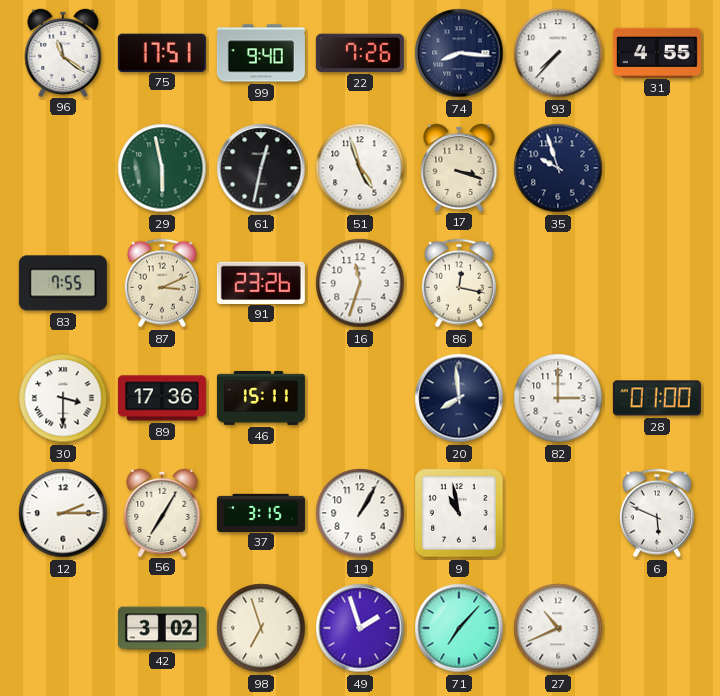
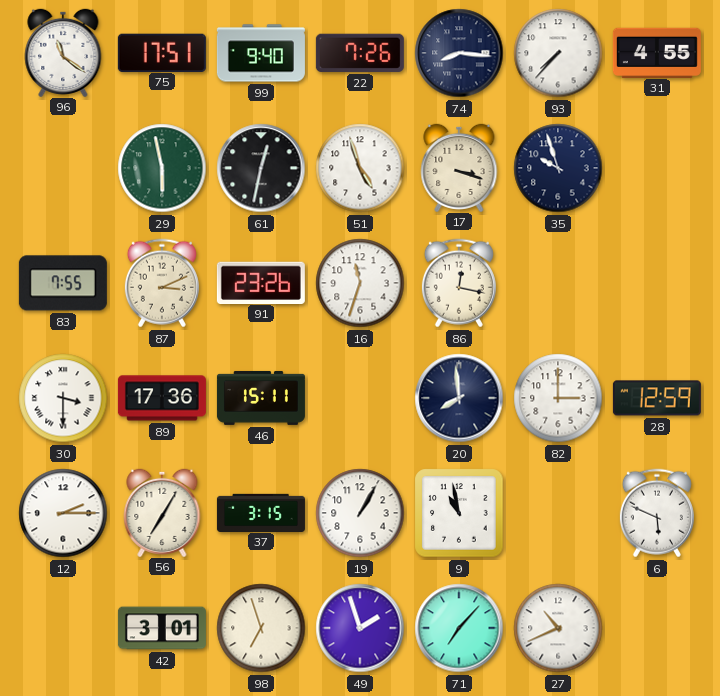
28: 01:00 -> 12:59 (657, 398)
42: 3:02 -> 3:01 (162, 628)
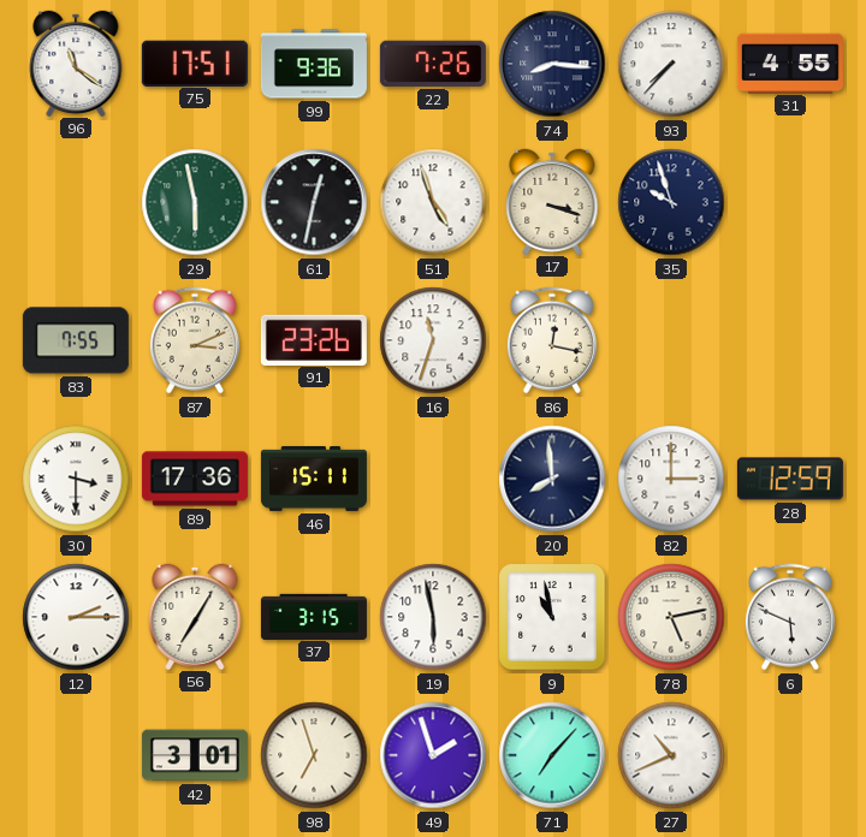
99: 9:40 -> 9:36 (314, 64)
19: 1:05 -> 5:58 (433, 617)
78: none -> 5:13 (671, 617)
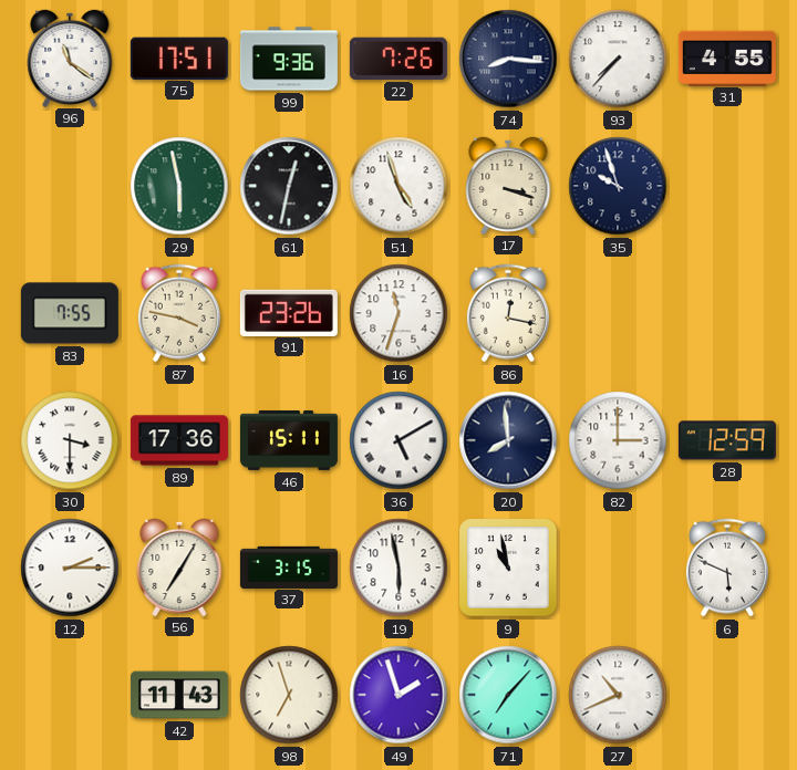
87: 3:11 -> 3:47 (179, 313)
36: none -> 5:10 (398, 440)
78: 5:13 -> none (671, 617)
42: 3:01 -> 11:43 (179, 695)
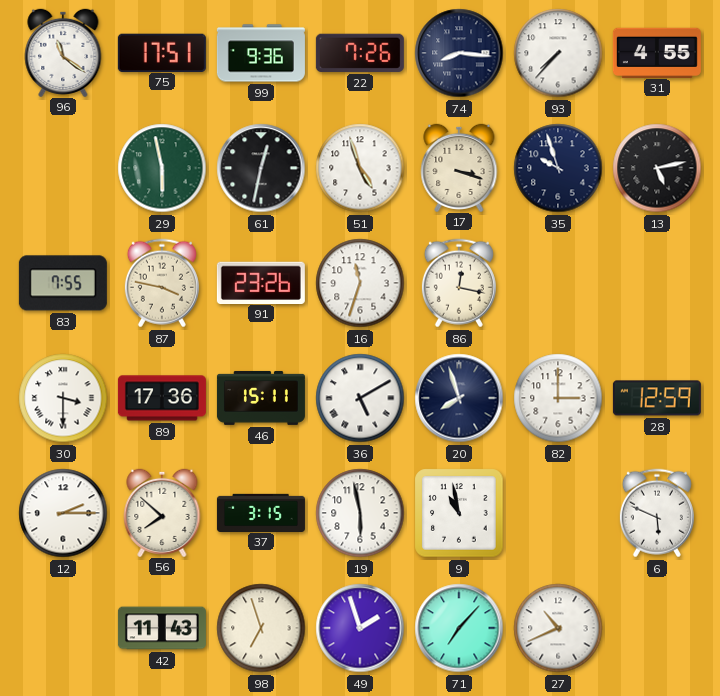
13: none -> 5:13 (657, 168)
20: 7:59 -> 7:57 (459, 398)
56: 7:05 -> 7:52 (162, 512)
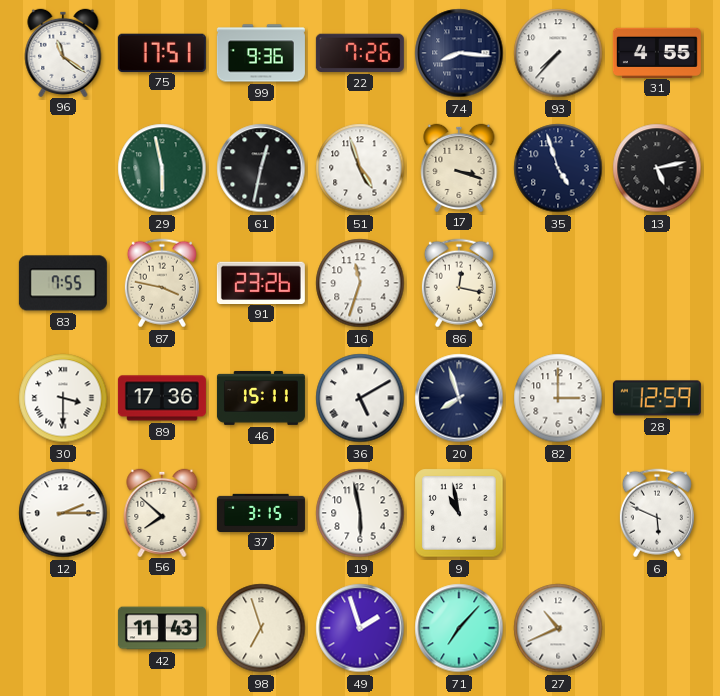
35: 9:57 -> 4:57 (558, 168)
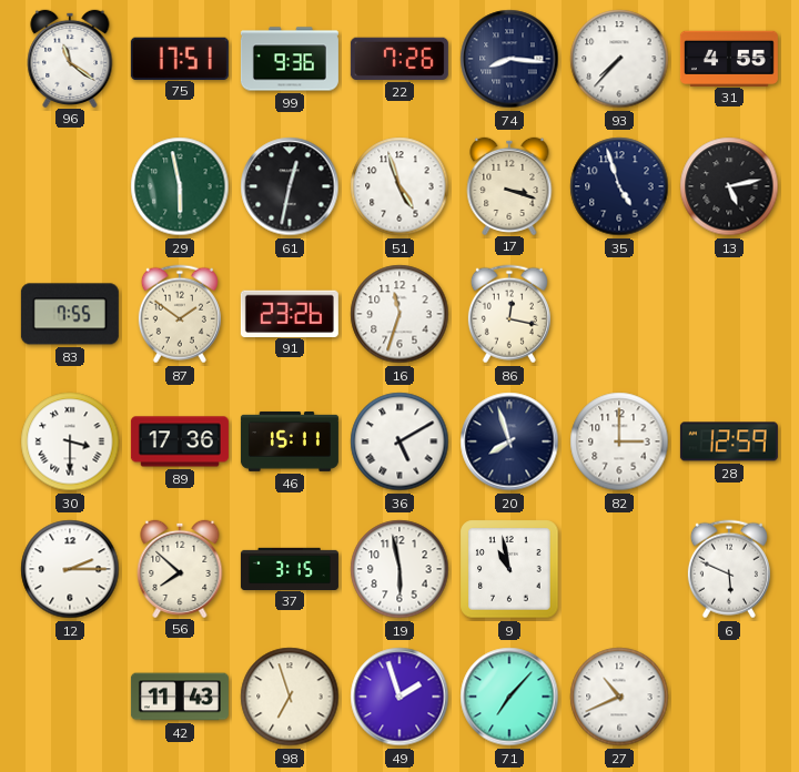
87: 3:47 -> 1:51 (180, 314)
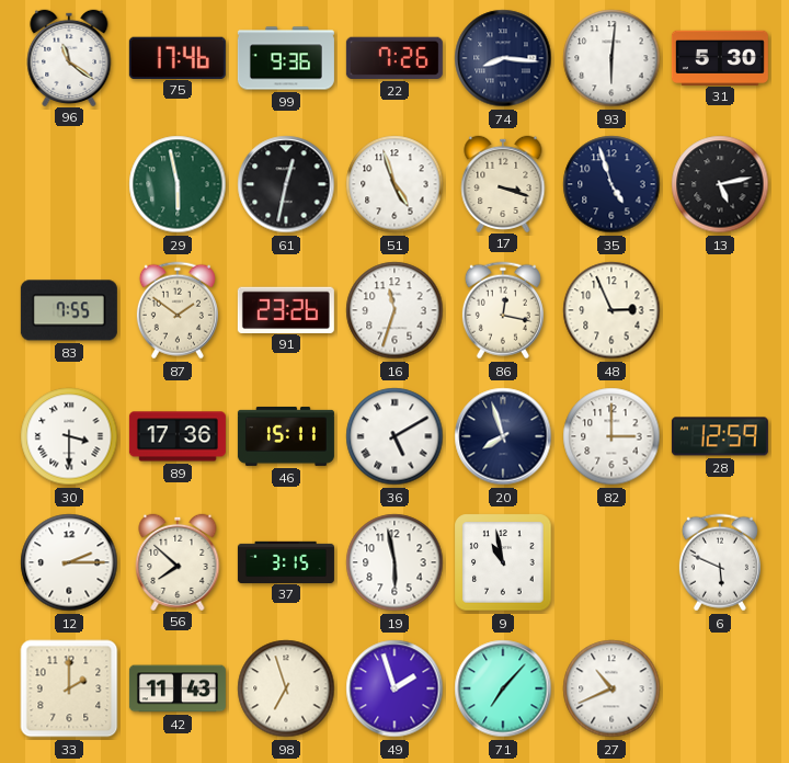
75: 17:51 -> 17:46 (178, 57)
93: 7:37 -> 6:01 (611, 58)
31: 4:55 -> 5:30 (720, 57)
48: none -> 2:56 (611, 310)
33: none -> 2:00 (69, 688)
